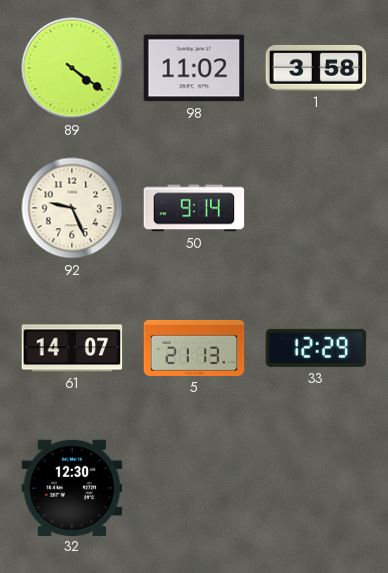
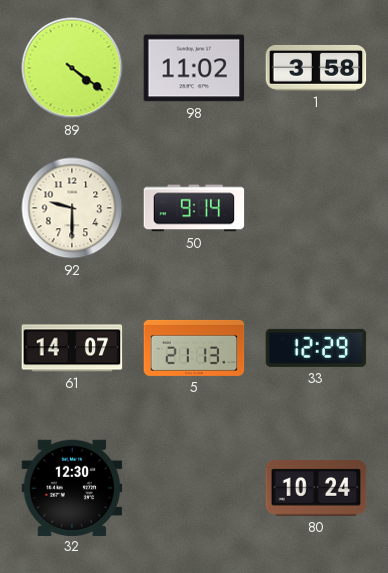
92: 9:26 -> 9:30 (72, 208)
80: none -> 10:24 (316, 488)
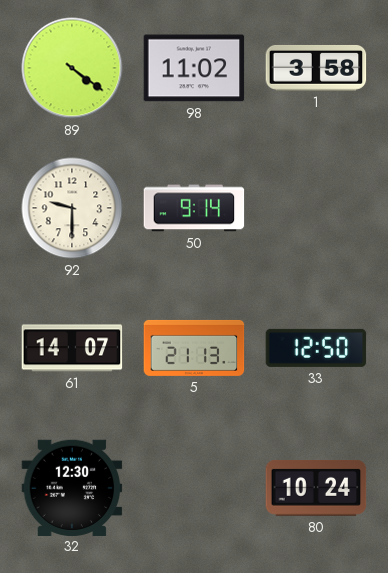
33: 12:29 -> 12:50 (316, 348)
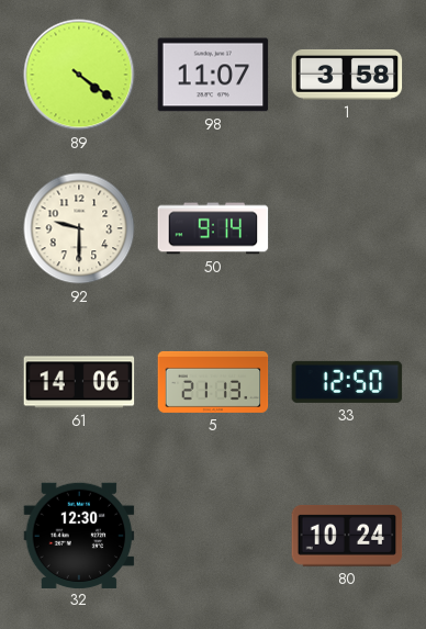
98: 11:02 -> 11:07 (213, 75)
61: 14:07 -> 14:06 (79, 382)
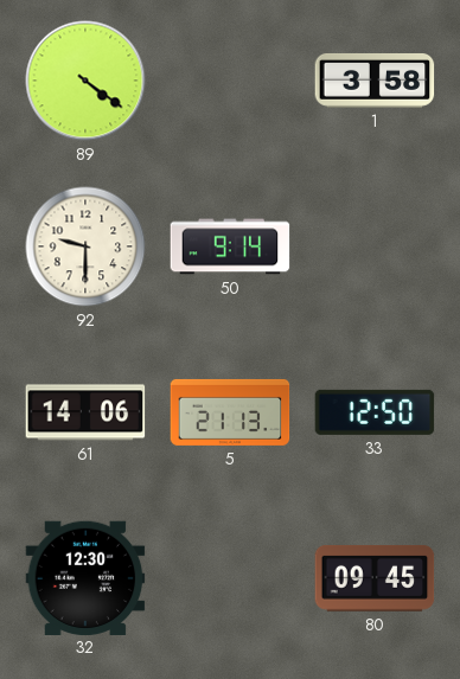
98: 11:07 -> none (213, 75)
80: 10:24 -> 09:45 (375, 578)
